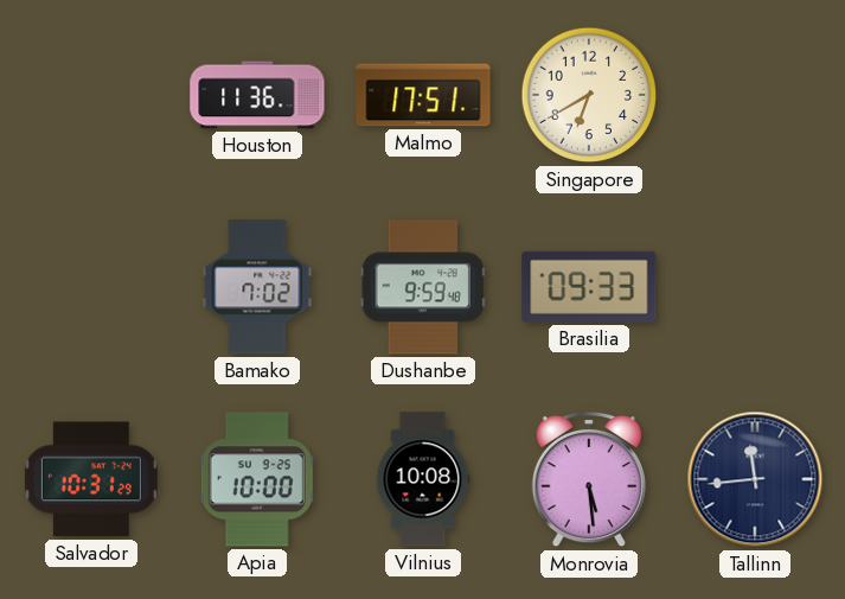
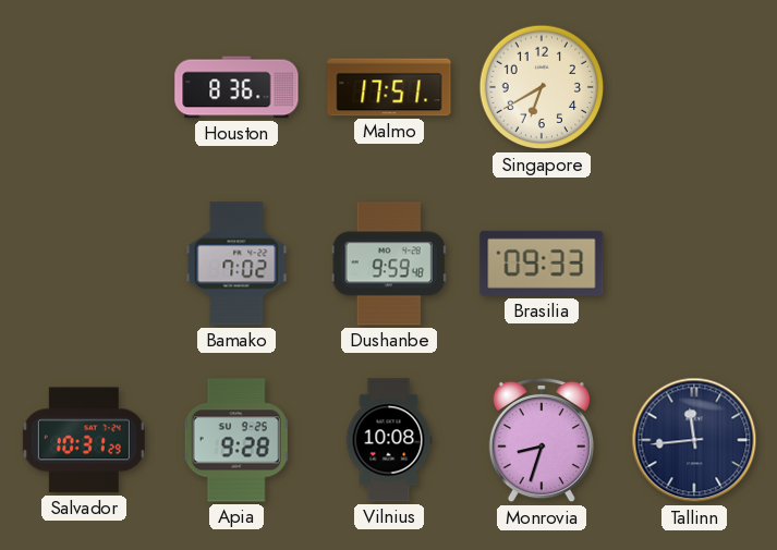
Houston: 11:36 -> 8:36 (236, 87)
Apia: 10:00 -> 9:28 (236, 440)
Monrovia: 5:29 -> 8:33 (542, 440)
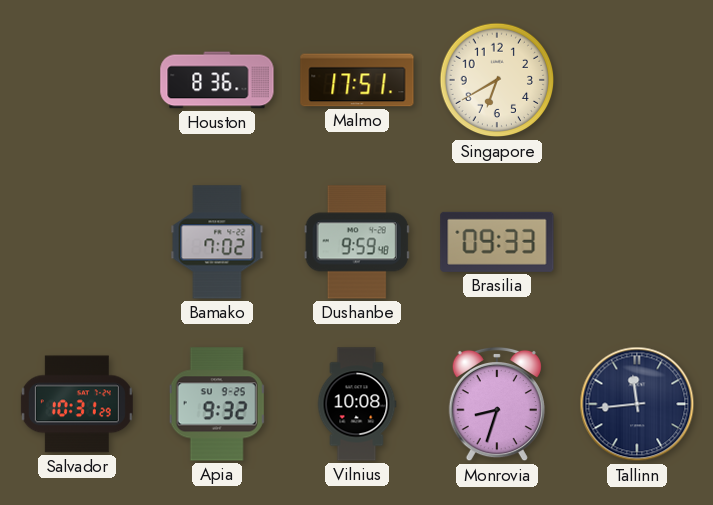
Apia: 9:28 -> 9:32 (217, 404)
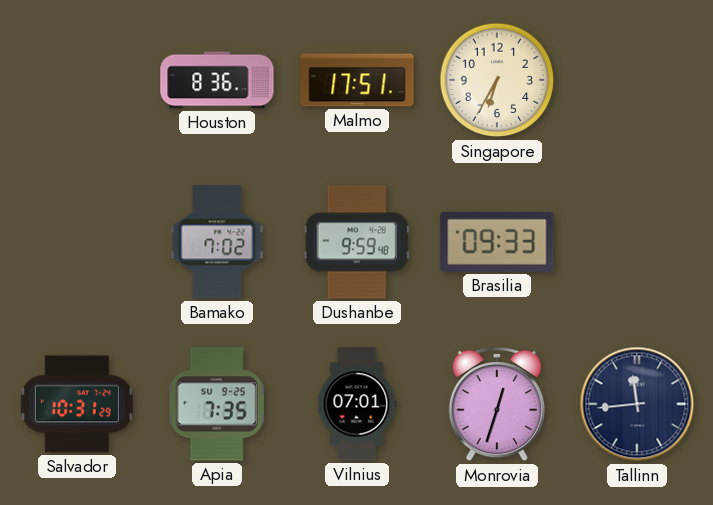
Singapore: 6:40 -> 6:35 (497, 80)
Apia: 9:32 -> 7:35 (217, 404)
Vilnius: 10:08 -> 07:01 (357, 404)
Monrovia: 8:33 -> 12:33 (497, 404)
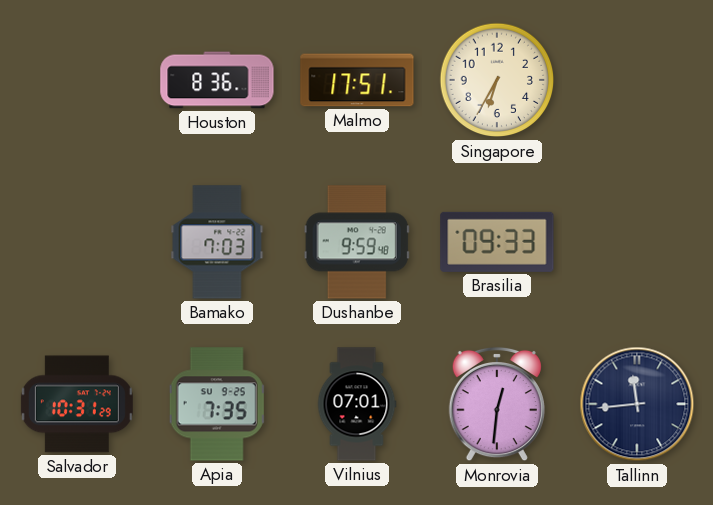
Bamako: 7:02 -> 7:03 (217, 242)
Monrovia: 12:33 -> 12:31 (497, 404)
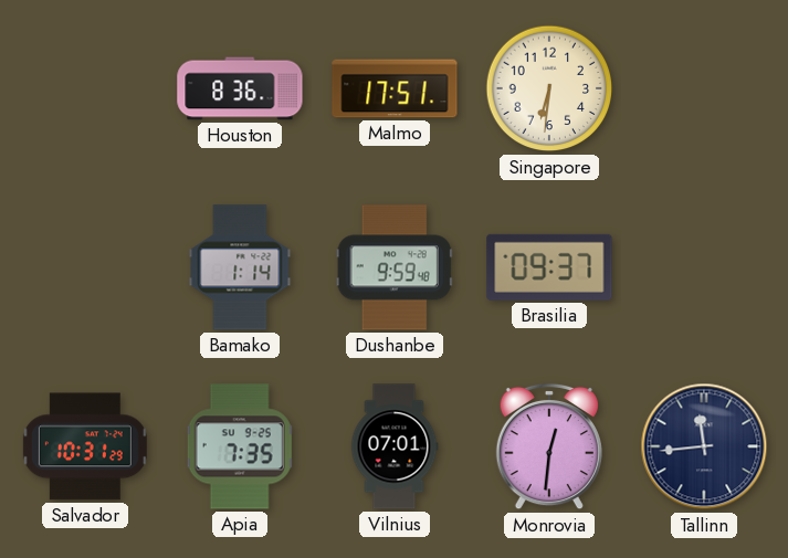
Singapore: 6:35 -> 6:31 (549, 88)
Bamako: 7:03 -> 1:14 (240, 267)
Brasilia: 09:33 -> 09:37 (549, 267)
